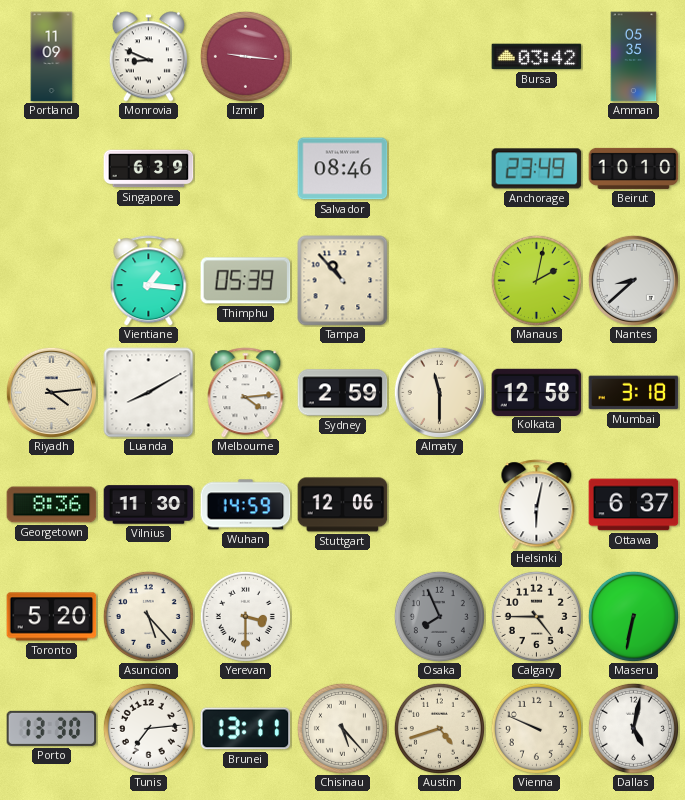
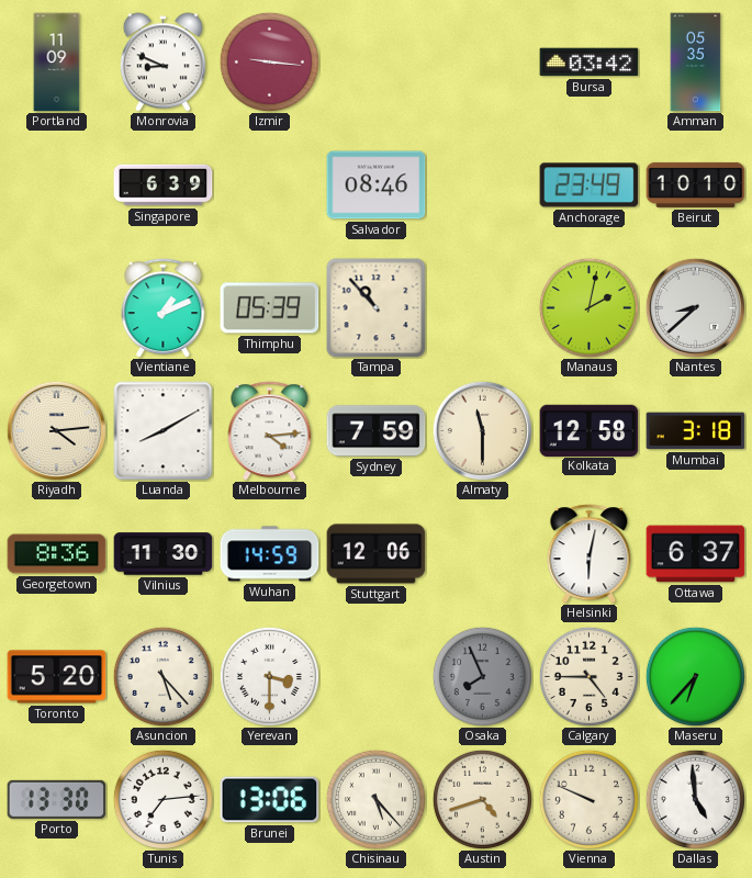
Vientiane: 1:16 -> 1:11 (164, 308)
Sydney: 2:59 -> 7:59 (377, 431)
Maseru: 6:32 -> 6:37 (695, 676)
Brunei: 13:11 -> 13:06 (270, 800)
Dallas: 5:02 -> 4:59 (695, 799)
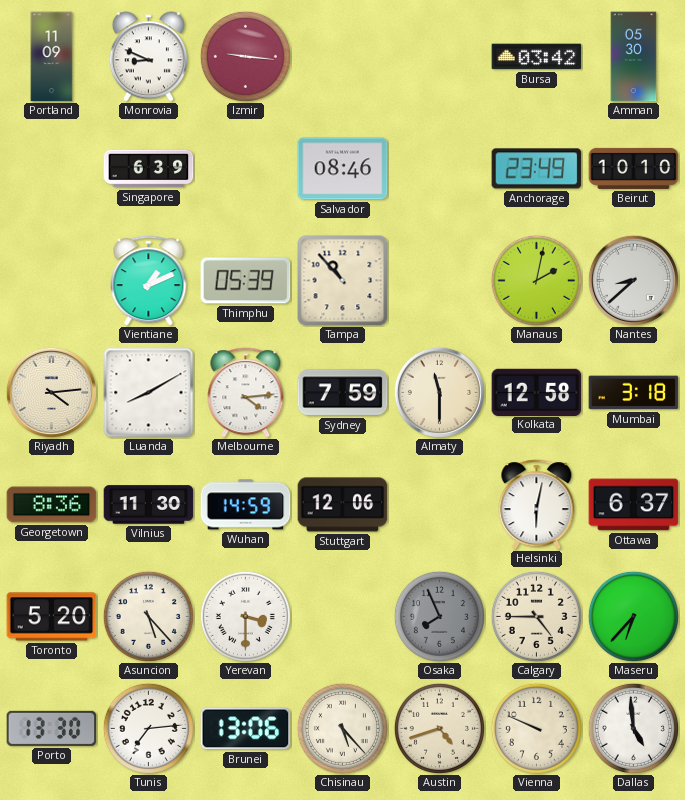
Amman: 05:35 -> 05:30 (634, 57)
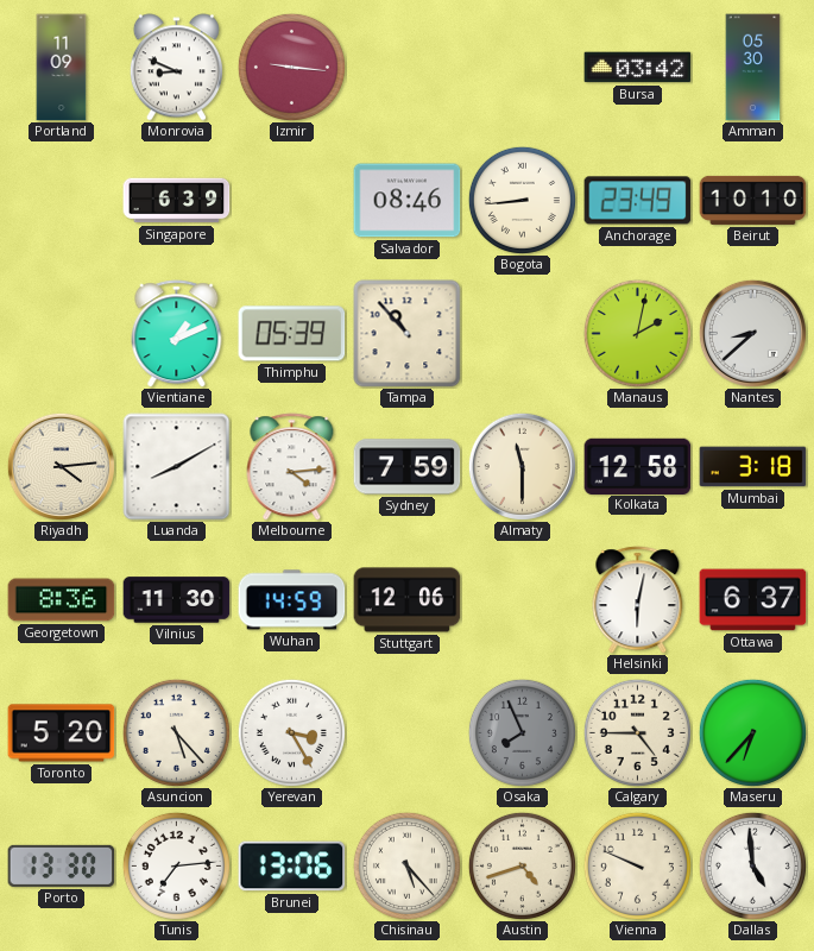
Bogota: none -> 8:44 (522, 200)
Yerevan: 3:30 -> 3:25 (291, 732)
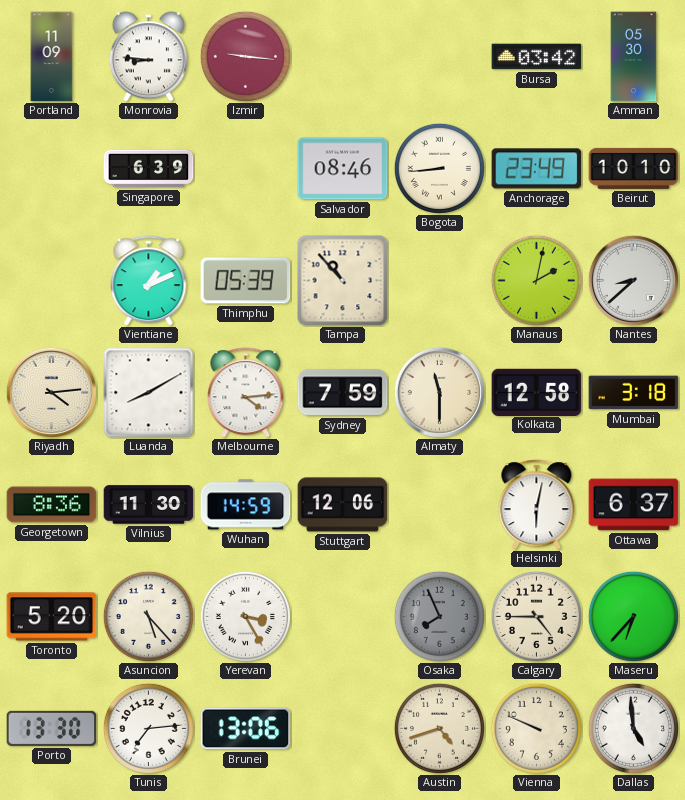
Monrovia: 8:49 -> 8:46 (148, 57)
Chisinau: 5:23 -> none (406, 865)
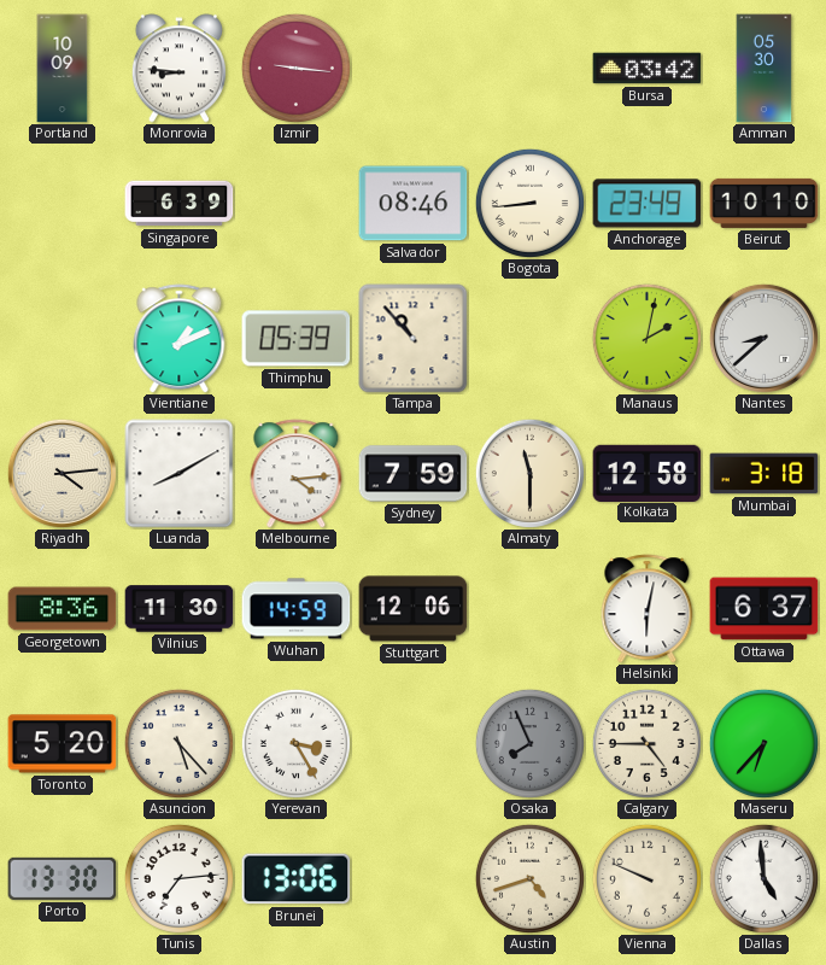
Portland: 11:09 -> 10:09 (63, 69)
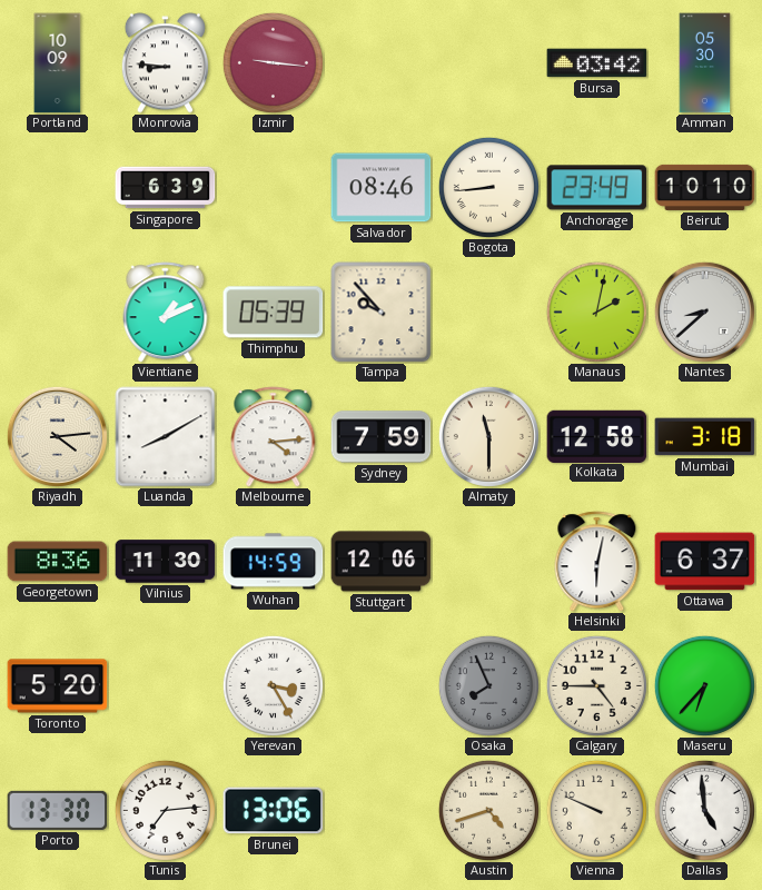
Tampa: 10:53 -> 9:53 (382, 313)
Asuncion: 5:23 -> none (178, 743)
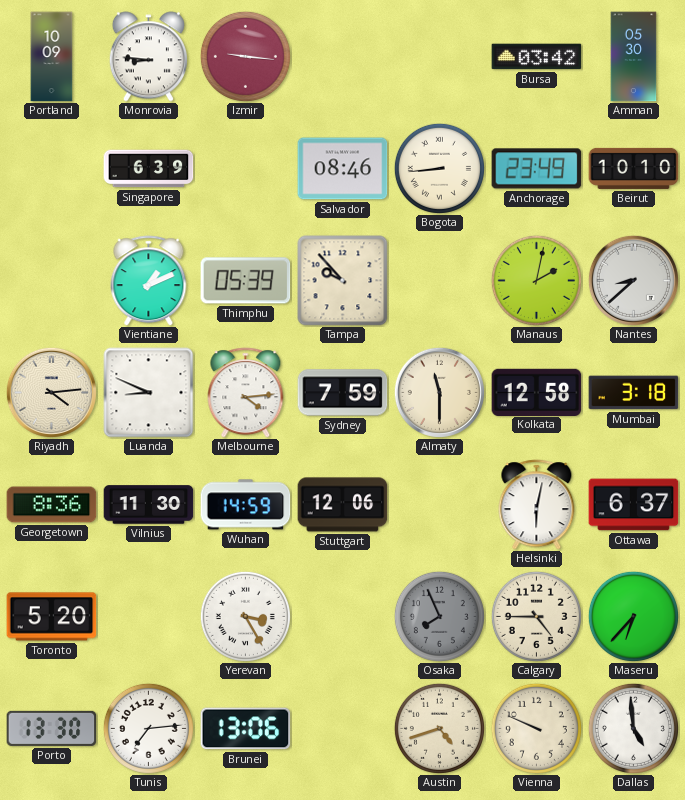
Luanda: 8:10 -> 8:49 (149, 393)
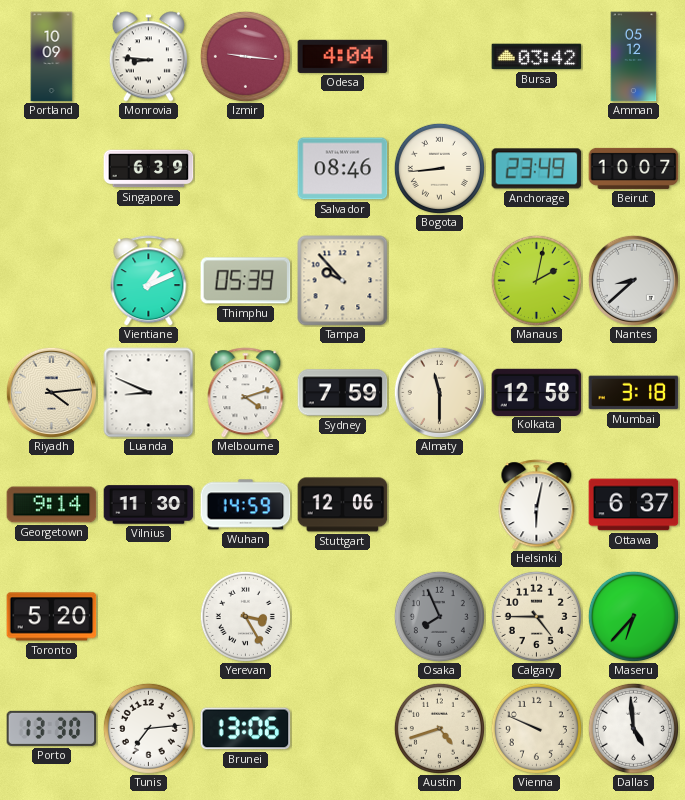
Odesa: none -> 4:04 (343, 56)
Amman: 05:30 -> 05:12 (634, 57)
Beirut: 10:10 -> 10:07 (634, 168)
Melbourne: 4:14 -> 4:12 (246, 393)
Georgetown: 8:36 -> 9:14 (52, 505)
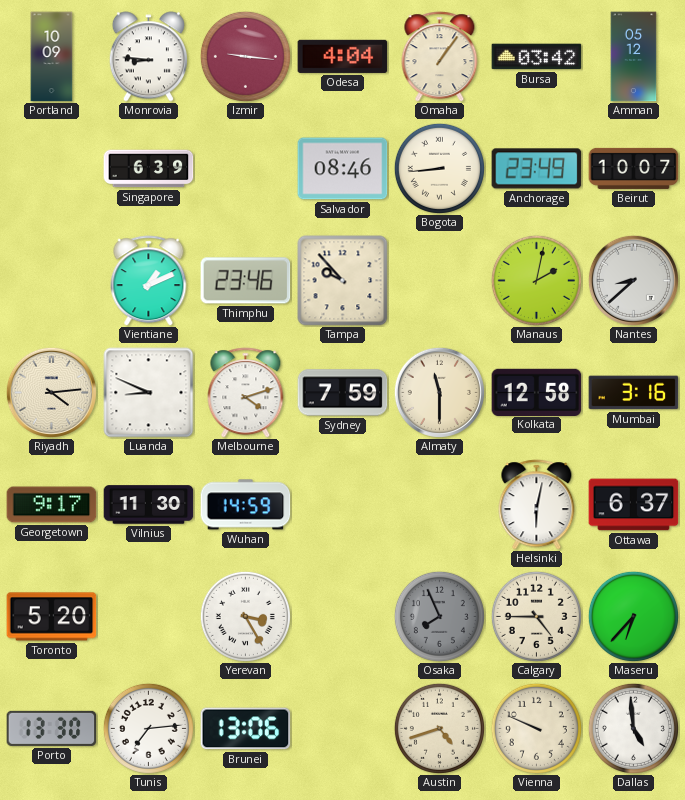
Omaha: none -> 1:06 (440, 57)
Thimphu: 05:39 -> 23:46 (246, 281)
Mumbai: 3:18 -> 3:16 (634, 393)
Georgetown: 9:14 -> 9:17 (52, 505)
Stuttgart: 12:06 -> none (343, 505)
